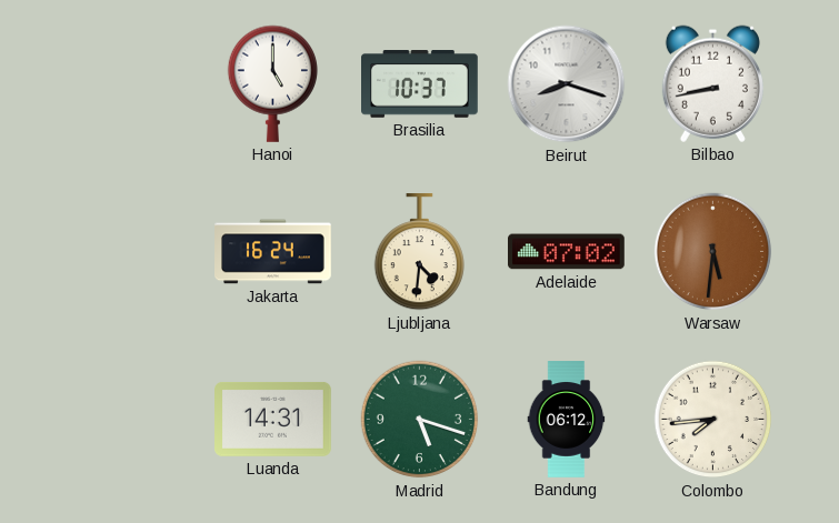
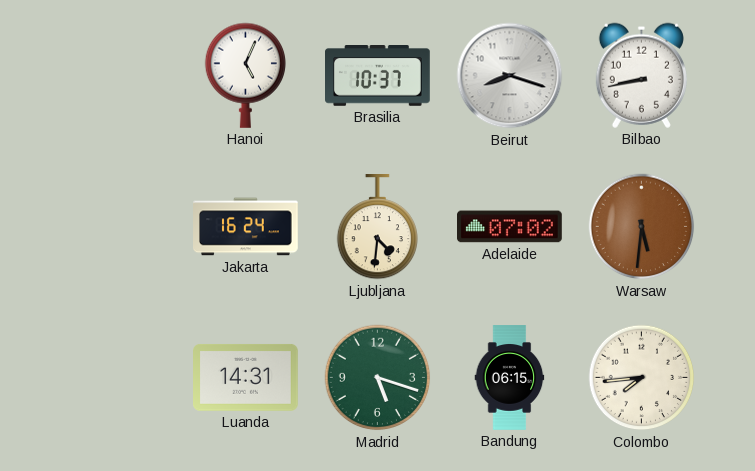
Hanoi: 5:00 -> 5:04 (245, 75)
Bandung: 06:12 -> 06:15 (510, 378)
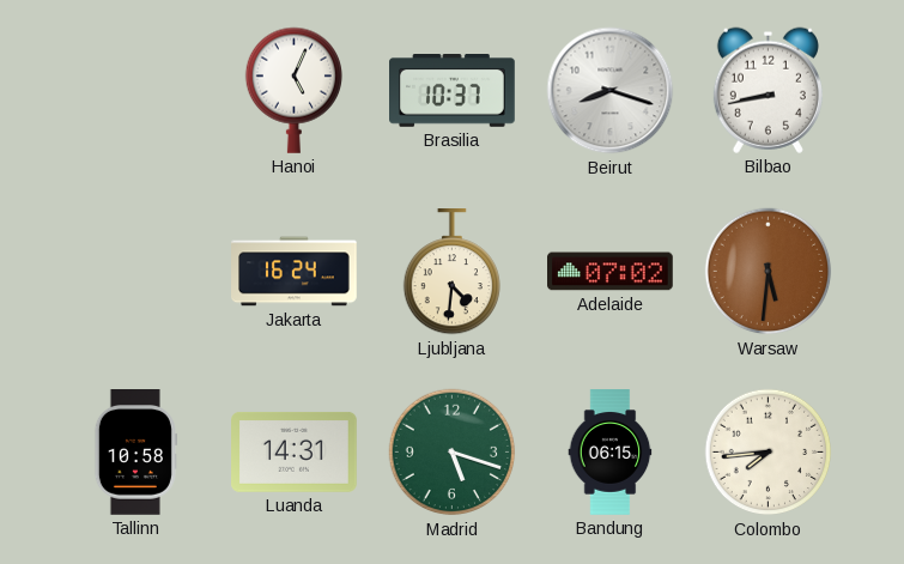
Tallinn: none -> 10:58 (135, 453)
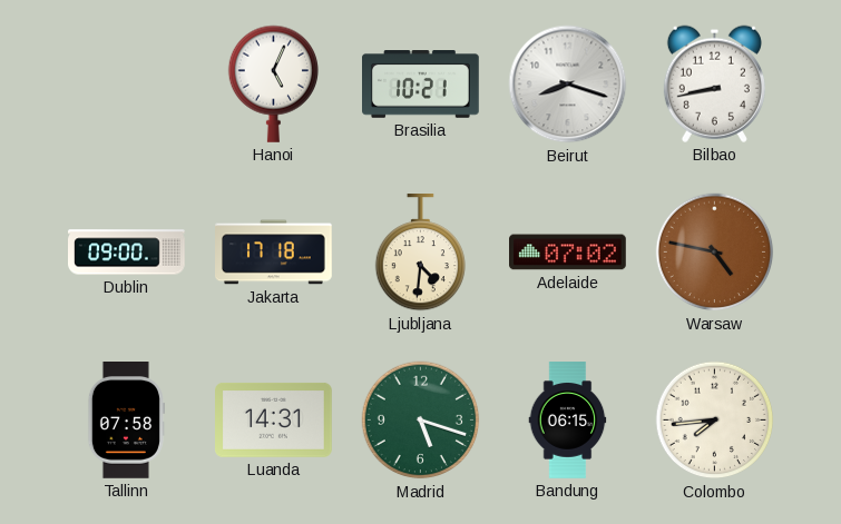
Brasilia: 10:37 -> 10:21 (421, 85)
Dublin: none -> 09:00 (127, 253)
Jakarta: 16:24 -> 17:18 (274, 253)
Warsaw: 5:31 -> 4:47 (715, 253)
Tallinn: 10:58 -> 07:58 (126, 421)
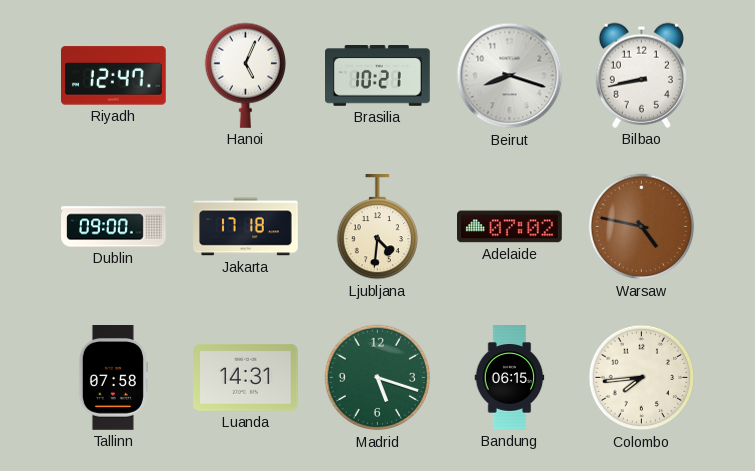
Riyadh: none -> 12:47 (114, 76)
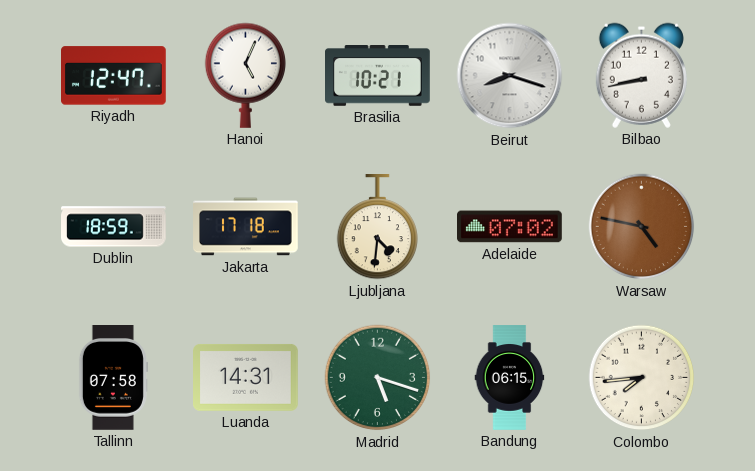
Dublin: 09:00 -> 18:59 (114, 227)
